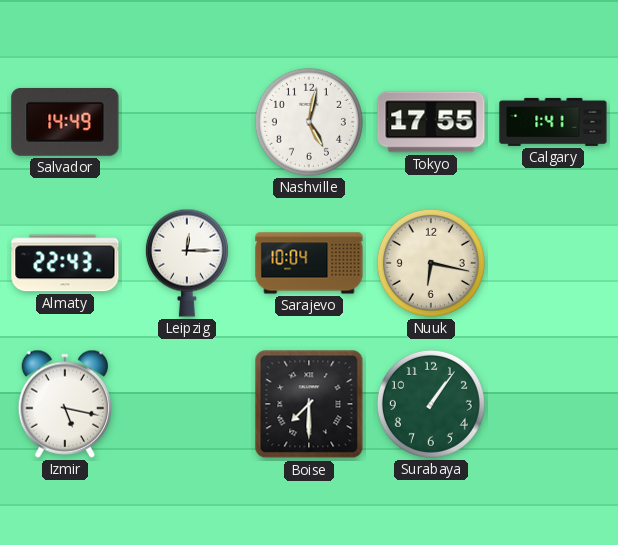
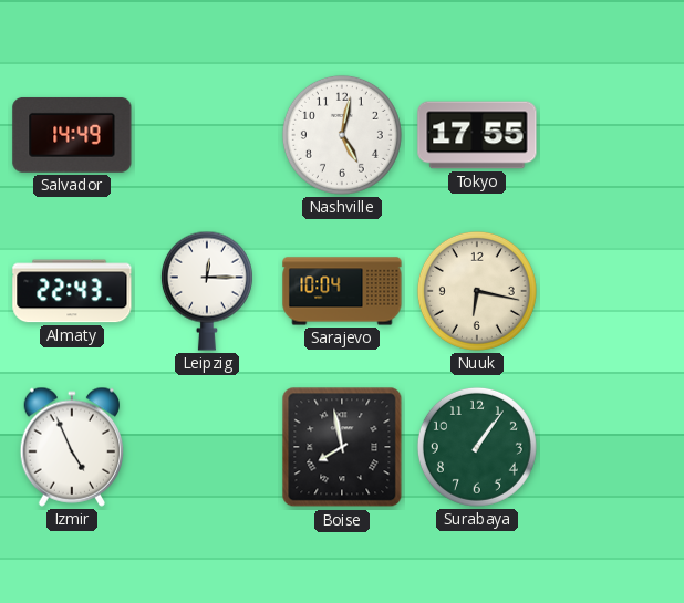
Calgary: 1:41 -> none (553, 122)
Izmir: 5:17 -> 4:56 (71, 447)
Boise: 7:30 -> 7:58 (342, 447)
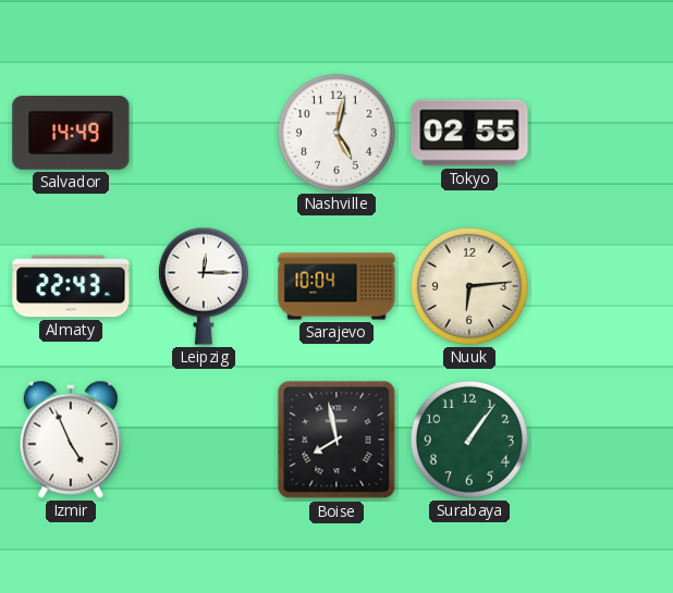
Tokyo: 17:55 -> 02:55 (469, 133)
Nuuk: 6:17 -> 6:14 (469, 286)
